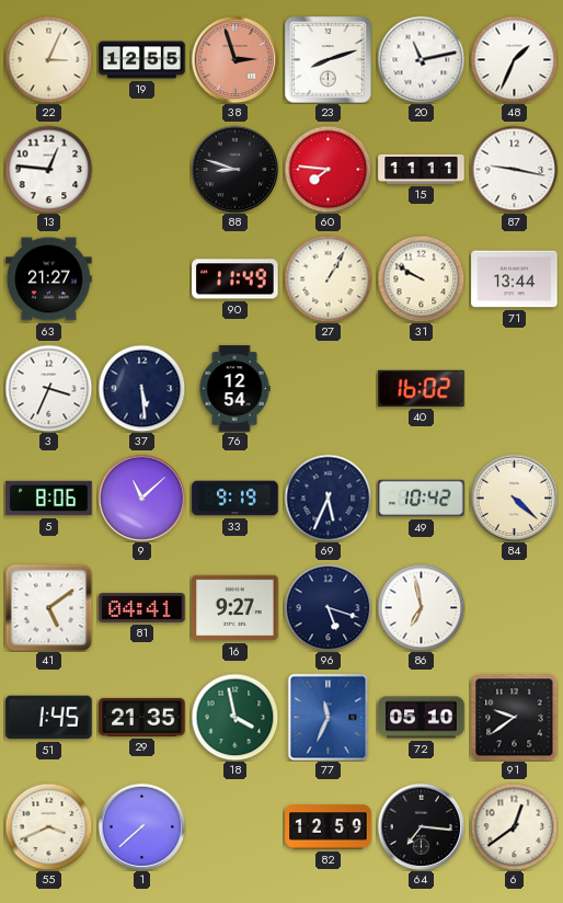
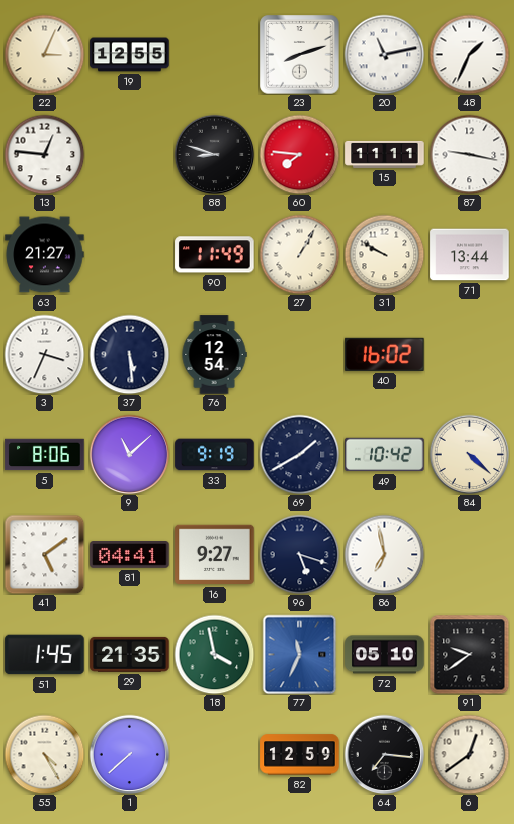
38: 2:57 -> none (234, 59)
69: 5:34 -> 1:40 (299, 454)
55: 3:41 -> 4:25 (44, 754)
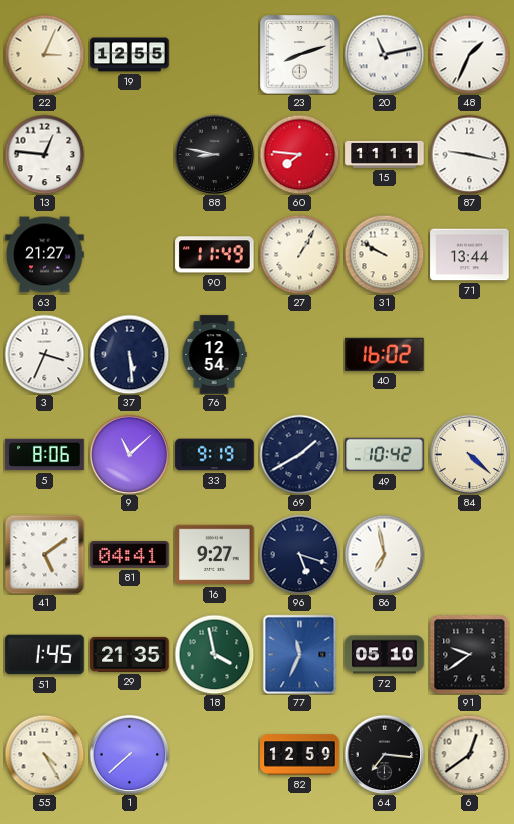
88: 8:48 -> 8:47 (214, 154)
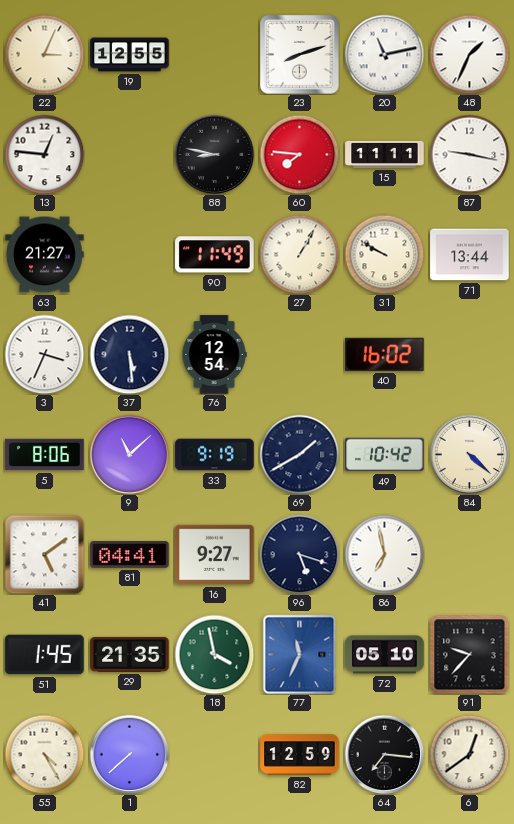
91: 9:39 -> 9:37 (469, 655)
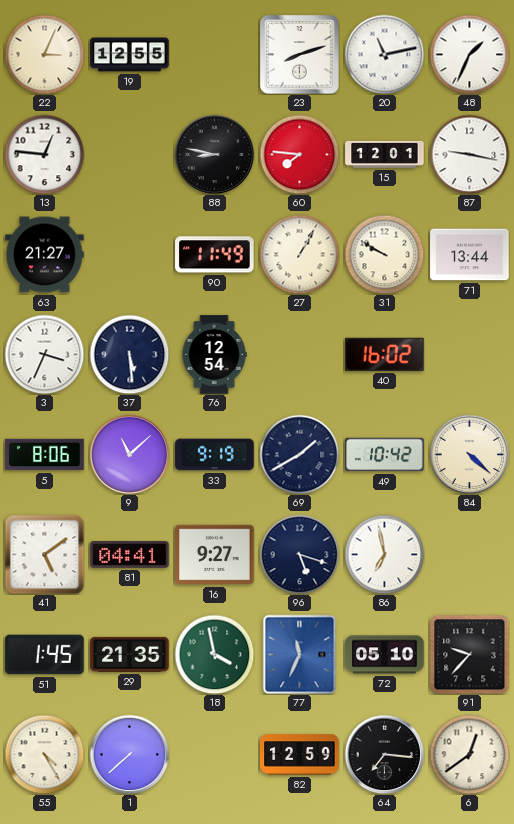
15: 11:11 -> 12:01 (385, 154)
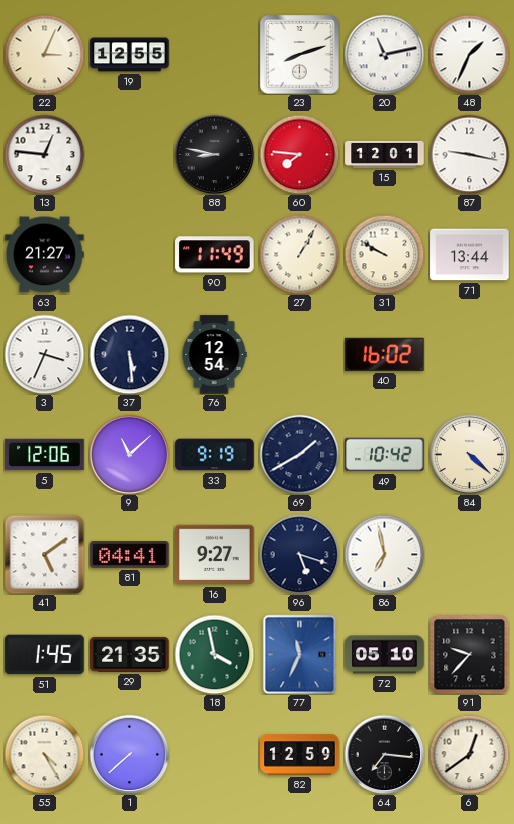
5: 8:06 -> 12:06 (45, 455)
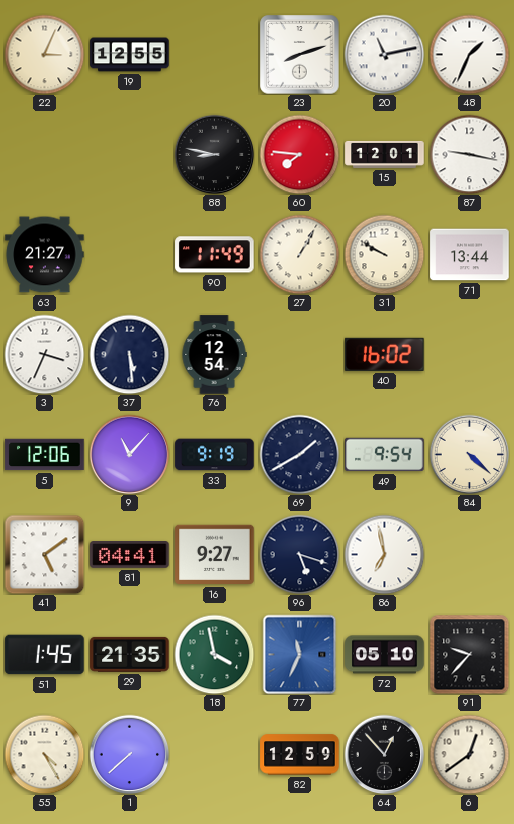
13: 12:46 -> none (44, 154)
9: 11:08 -> 11:07 (129, 454)
49: 10:42 -> 9:54 (385, 455)
64: 7:16 -> 12:53 (384, 754)
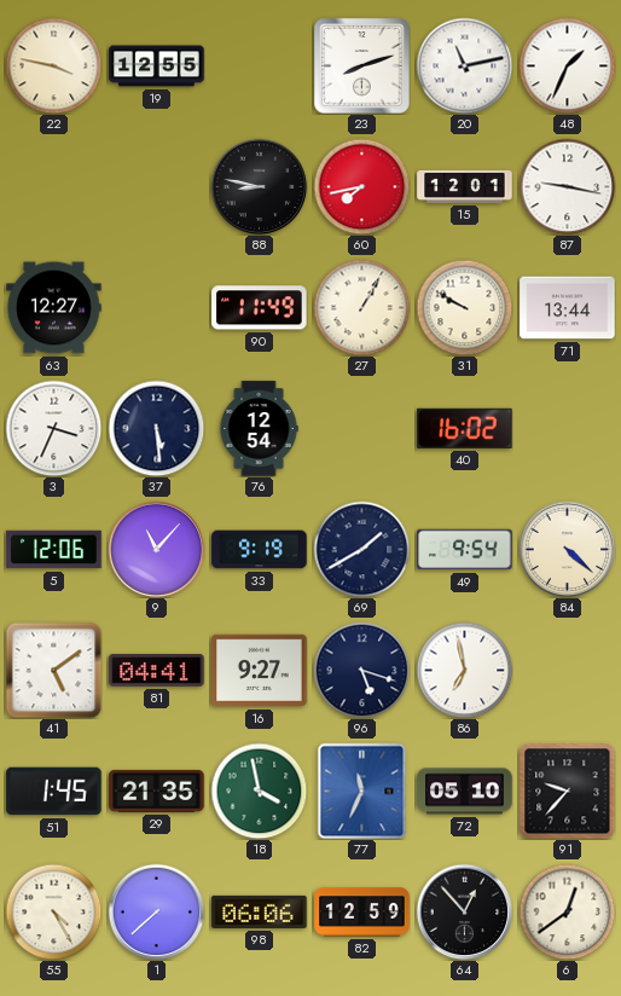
22: 3:04 -> 3:47 (53, 65)
60: 7:46 -> 7:43 (361, 186)
63: 21:27 -> 12:27 (54, 308)
98: none -> 06:06 (260, 911)
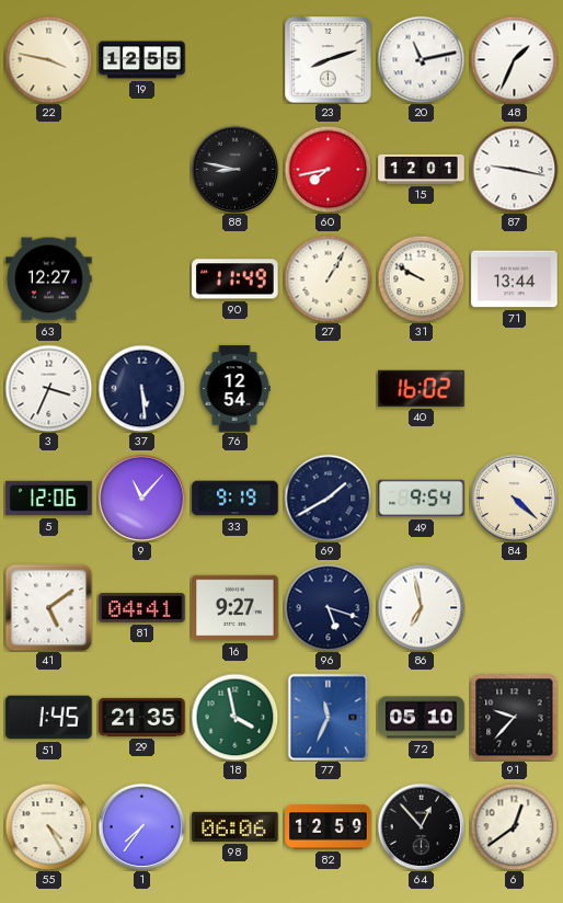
1: 7:38 -> 7:36 (141, 826)
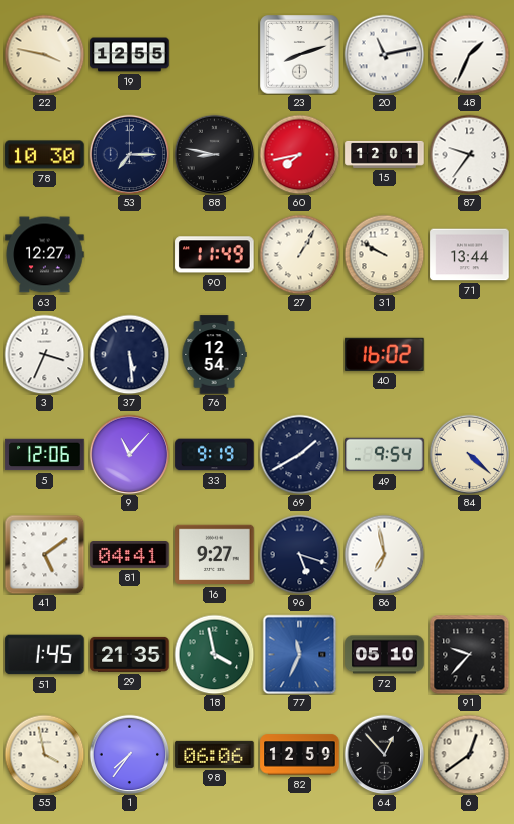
78: none -> 10:30 (45, 155)
53: none -> 7:15 (129, 154)
87: 9:17 -> 9:36 (469, 154)
55: 4:25 -> 3:58 (44, 754)
